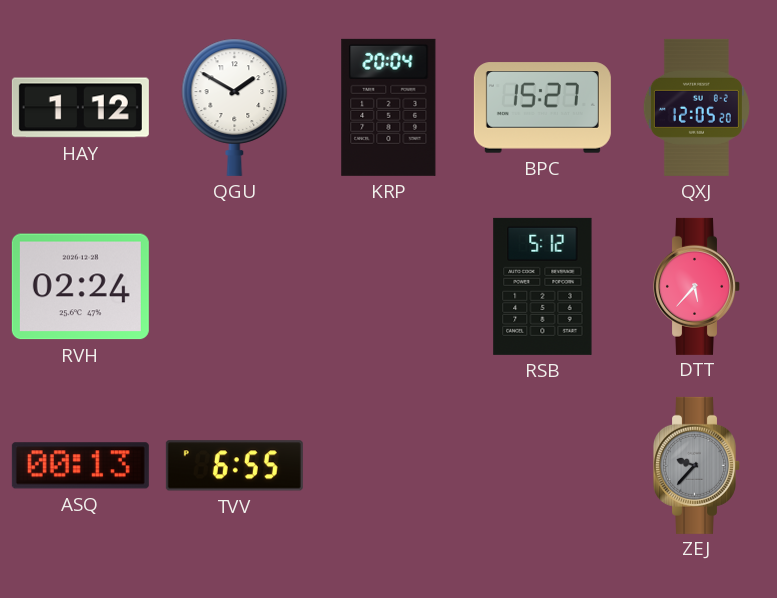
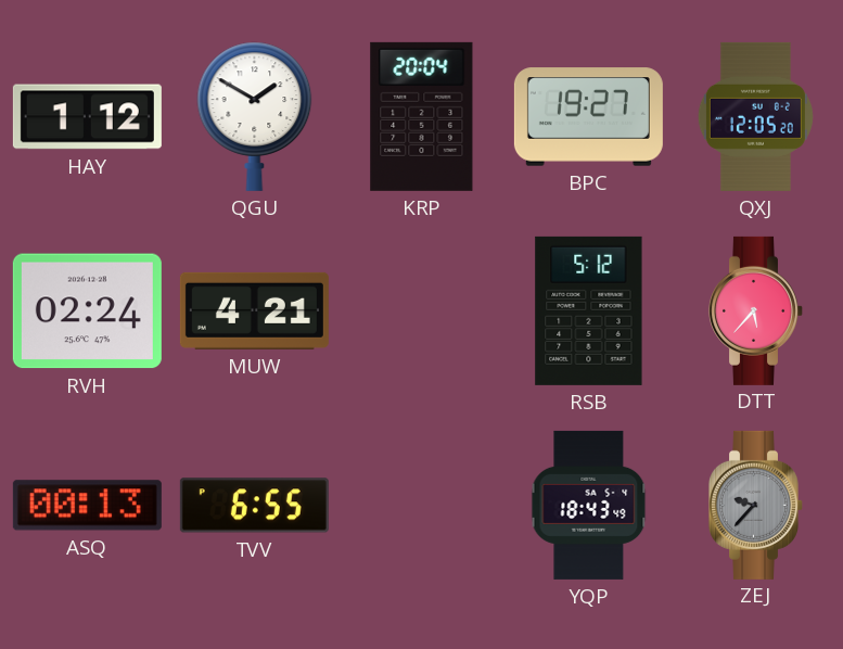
BPC: 15:27 -> 19:27 (588, 117)
MUW: none -> 4:21 (254, 310)
YQP: none -> 18:43 (589, 505)
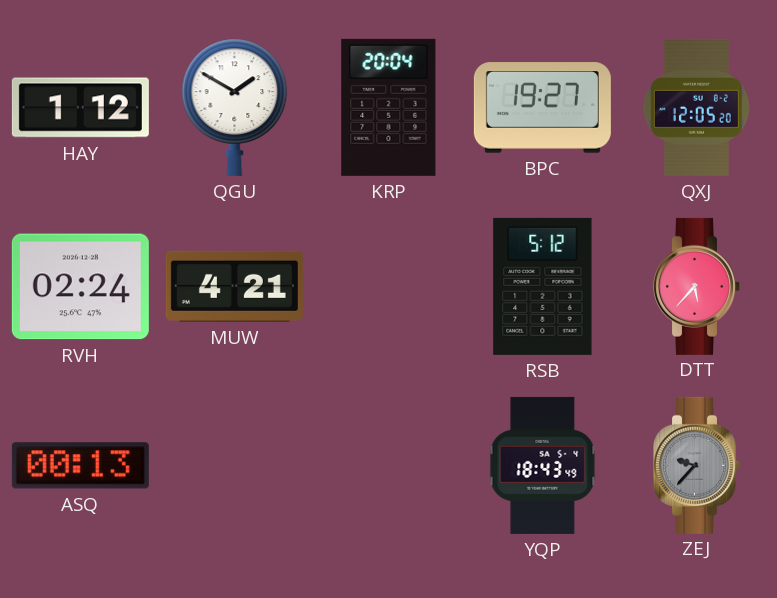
TVV: 6:55 -> none (254, 506)
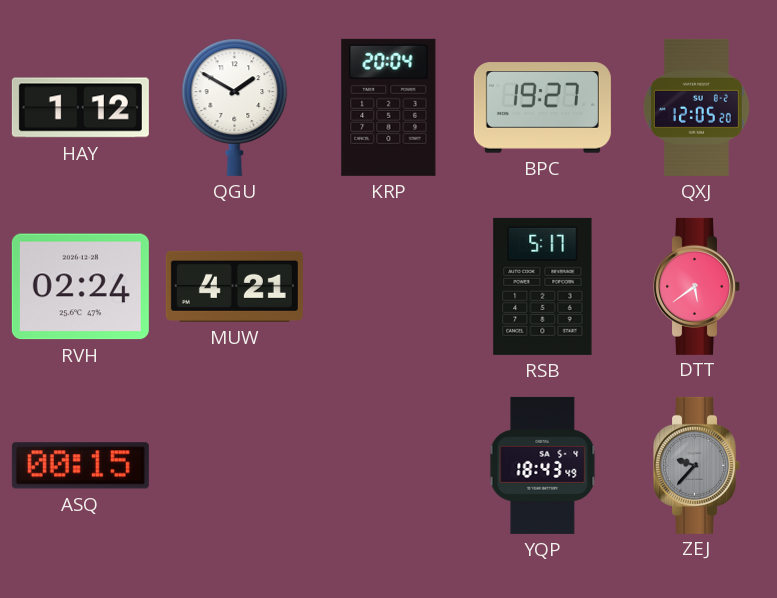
RSB: 5:12 -> 5:17 (543, 286)
DTT: 5:37 -> 5:39 (697, 286)
ASQ: 00:13 -> 00:15 (80, 466)
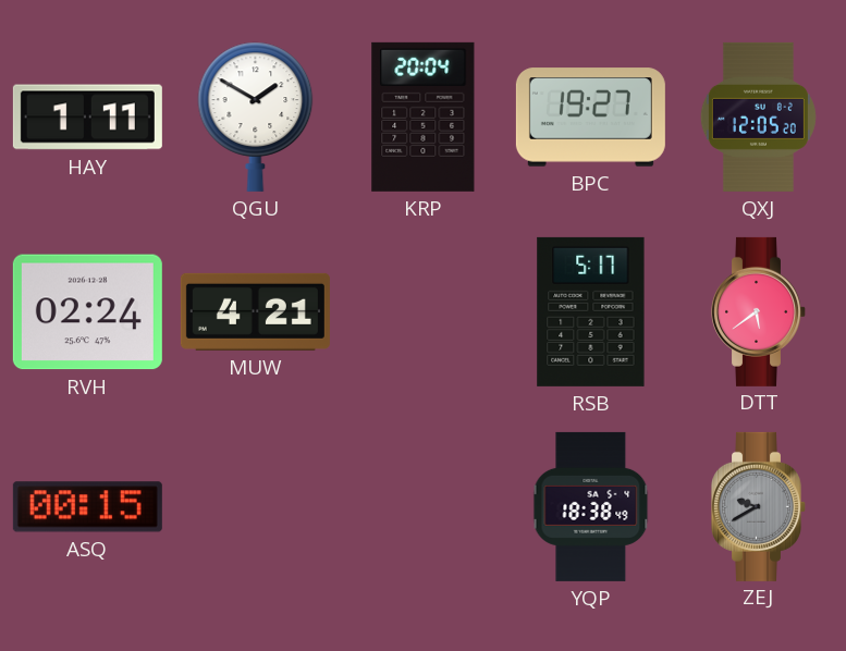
HAY: 1:12 -> 1:11 (87, 118)
YQP: 18:43 -> 18:38 (591, 506)
ZEJ: 9:37 -> 9:40 (759, 506)
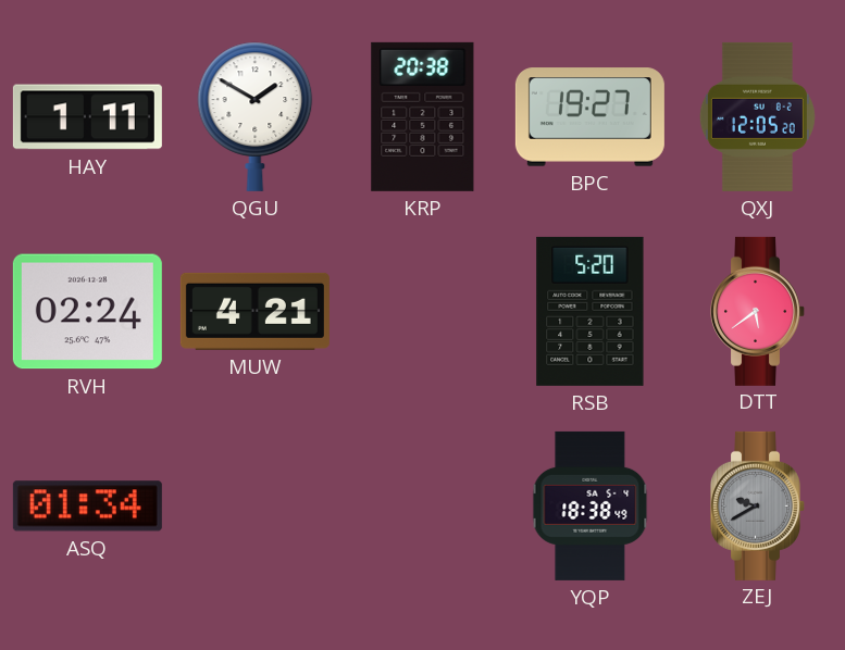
KRP: 20:04 -> 20:38 (423, 116)
RSB: 5:17 -> 5:20 (591, 311)
ASQ: 00:15 -> 01:34 (87, 507)
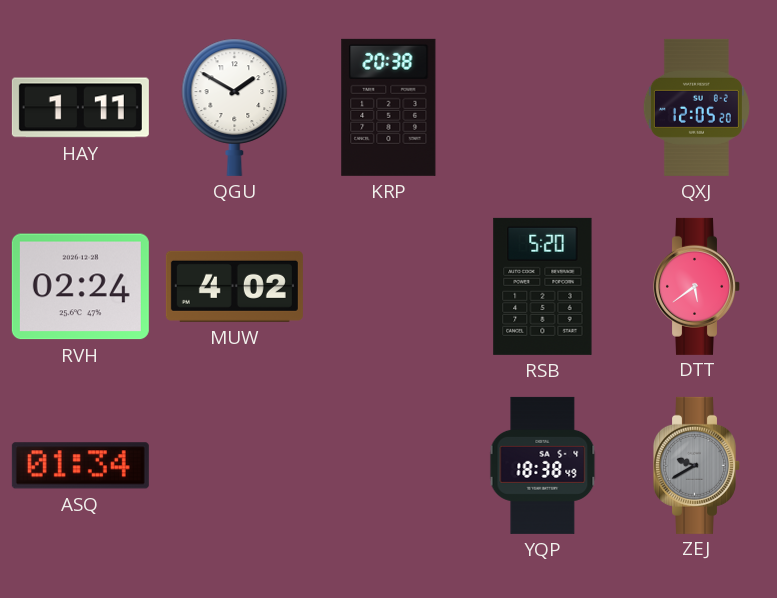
BPC: 19:27 -> none (589, 117)
MUW: 4:21 -> 4:02 (234, 286)
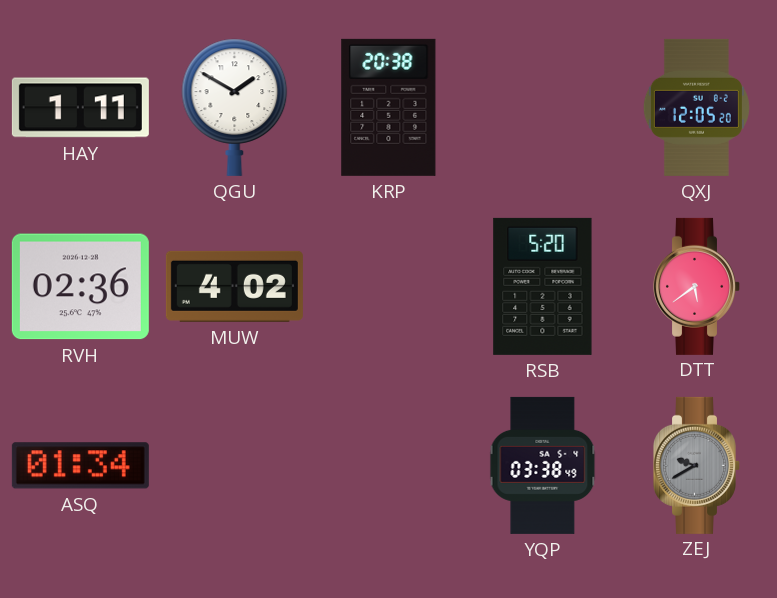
RVH: 02:24 -> 02:36 (80, 287)
YQP: 18:38 -> 03:38 (543, 465)
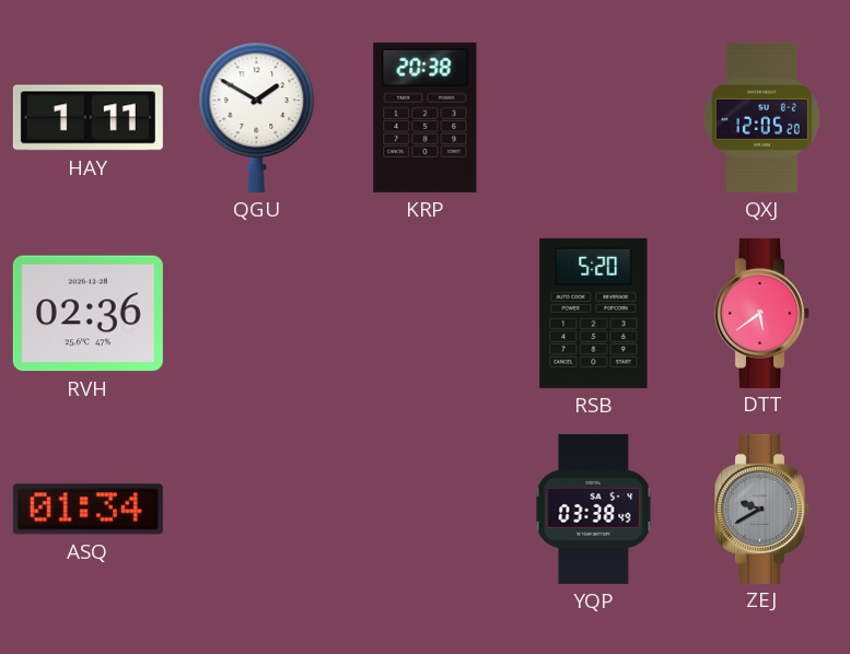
MUW: 4:02 -> none (234, 286)
